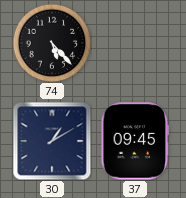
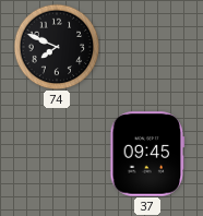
74: 5:23 -> 7:49 (57, 47)
30: 1:10 -> none (52, 141)
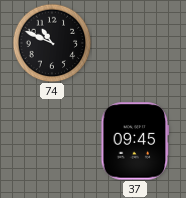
74: 7:49 -> 10:49 (52, 43)
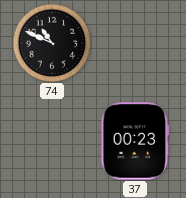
37: 09:45 -> 00:23 (135, 141)
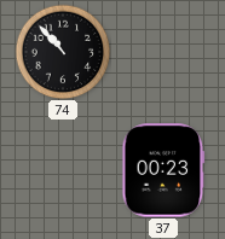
74: 10:49 -> 10:53 (63, 52)
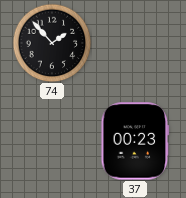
74: 10:53 -> 1:53 (52, 43)
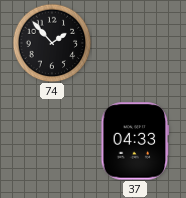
37: 00:23 -> 04:33 (135, 141)
